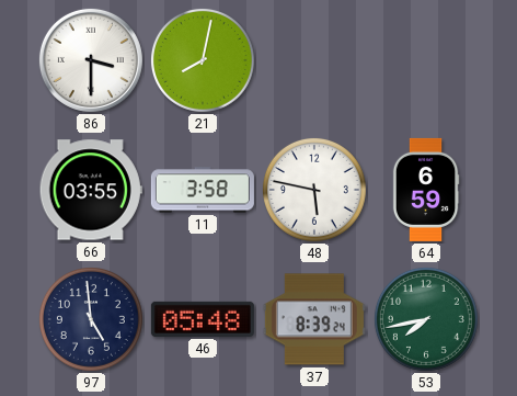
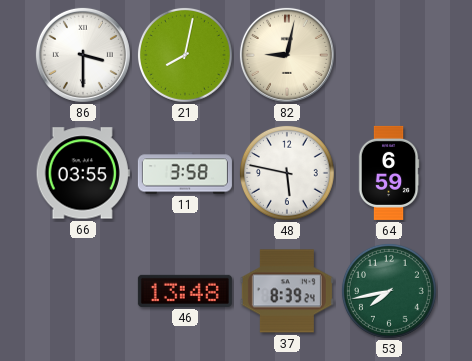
82: none -> 9:02 (287, 55)
97: 4:59 -> none (91, 319)
46: 05:48 -> 13:48 (185, 291)
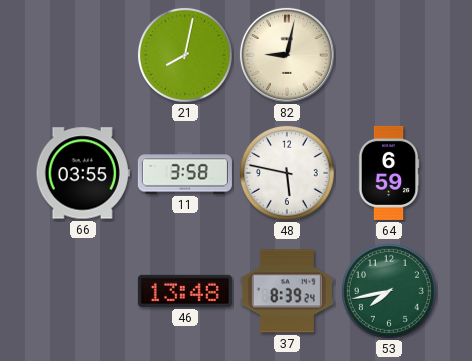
86: 3:30 -> none (83, 55)
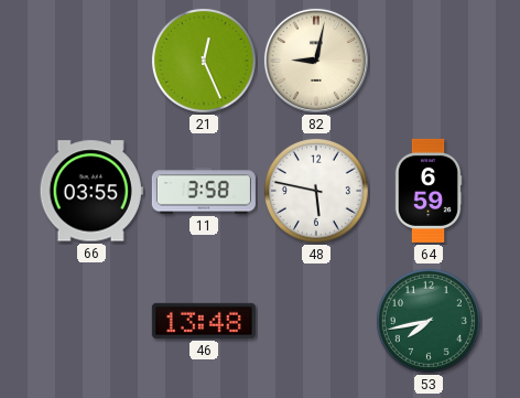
21: 8:02 -> 12:26 (204, 61)
37: 8:39 -> none (287, 291)
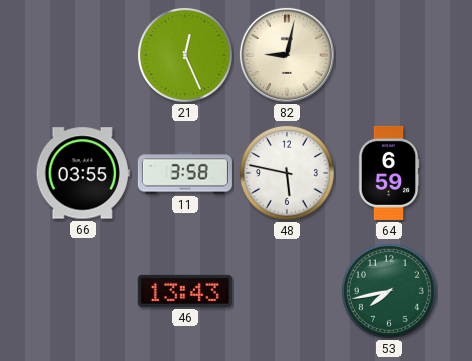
46: 13:48 -> 13:43 (185, 291)
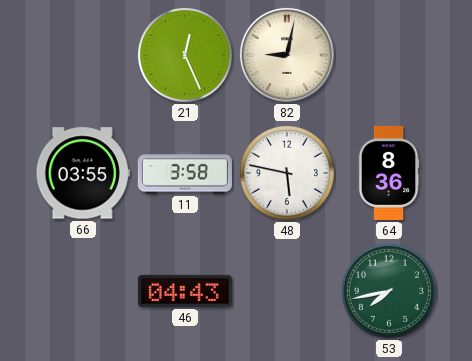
64: 6:59 -> 8:36 (389, 173)
46: 13:43 -> 04:43 (185, 291)
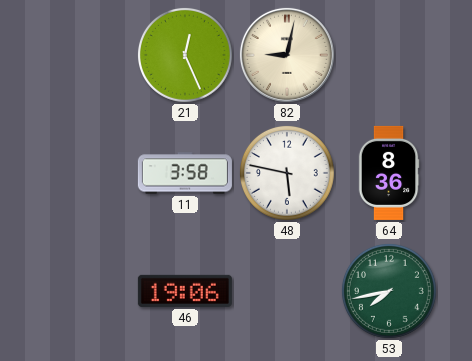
66: 03:55 -> none (83, 173)
46: 04:43 -> 19:06 (185, 291)
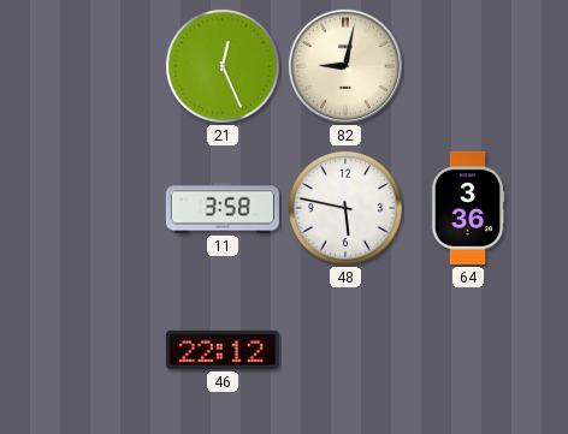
64: 8:36 -> 3:36 (468, 208)
46: 19:06 -> 22:12 (223, 350)
53: 7:43 -> none (389, 291)
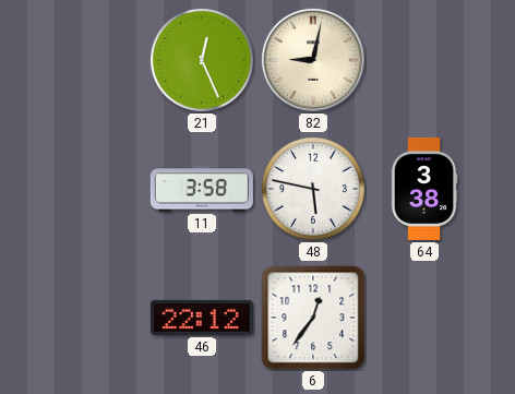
64: 3:36 -> 3:38 (424, 189)
6: none -> 12:36 (313, 318)
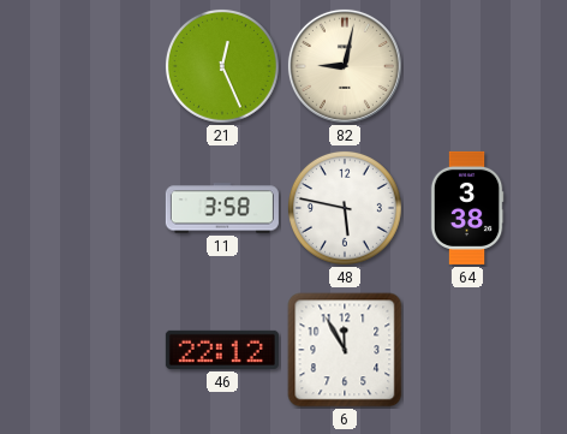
6: 12:36 -> 11:55 (345, 350)
